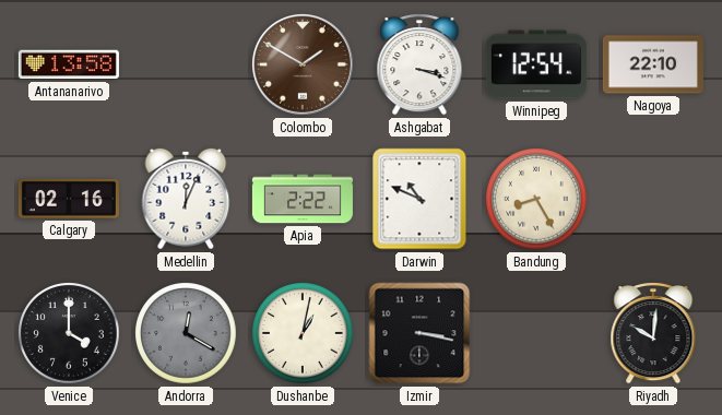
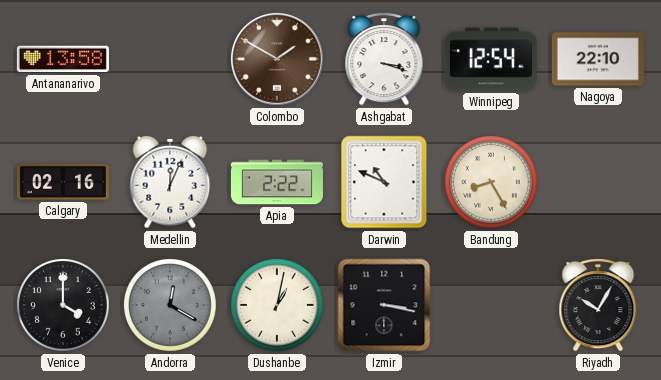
Riyadh: 10:01 -> 10:05 (598, 306)
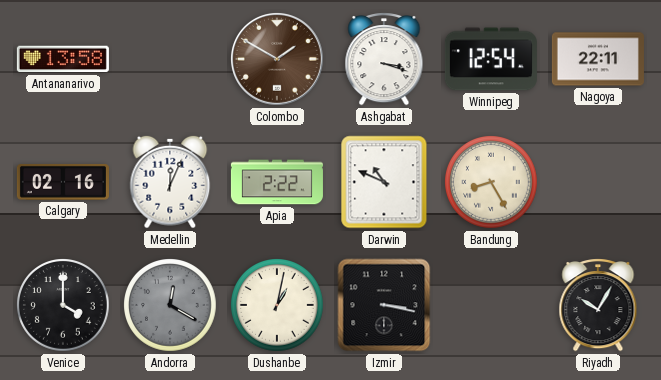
Nagoya: 22:10 -> 22:11 (598, 59)
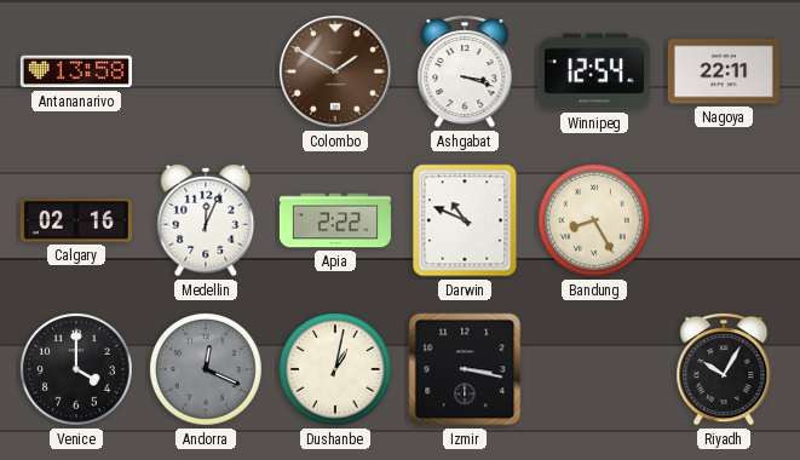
Andorra: 12:20 -> 12:19 (207, 370)
